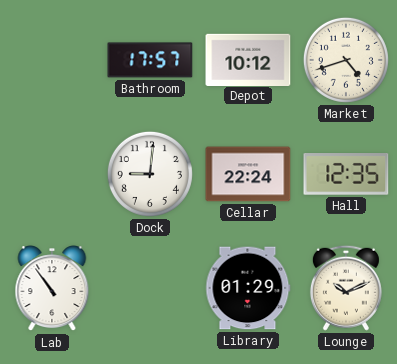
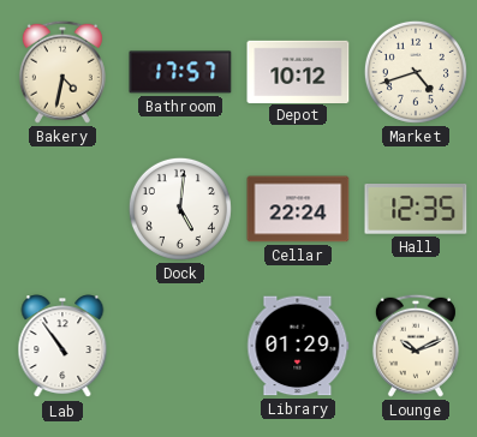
Bakery: none -> 4:32 (62, 72)
Dock: 9:01 -> 5:01 (180, 209)
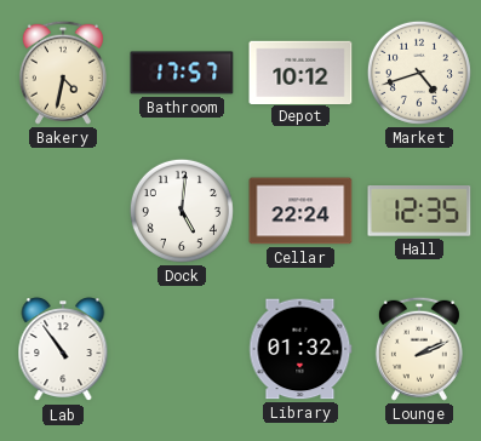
Library: 01:29 -> 01:32 (300, 349)
Lounge: 10:11 -> 2:11 (419, 349)
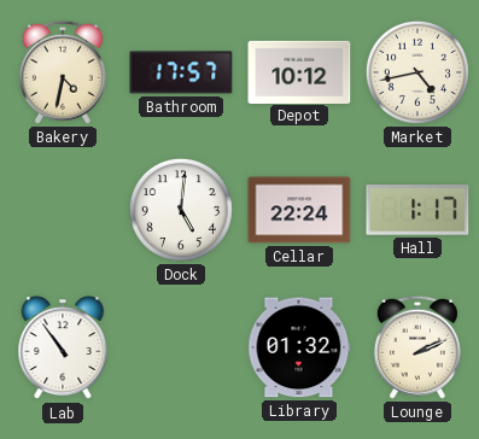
Market: 4:42 -> 4:43 (417, 72)
Hall: 12:35 -> 1:17 (417, 211)
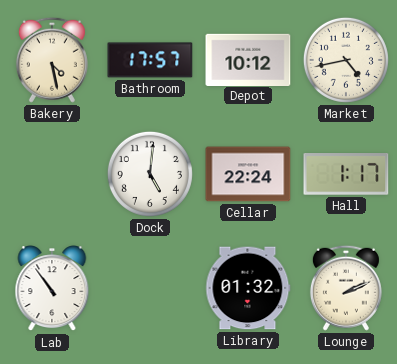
Bakery: 4:32 -> 4:28 (52, 60)
